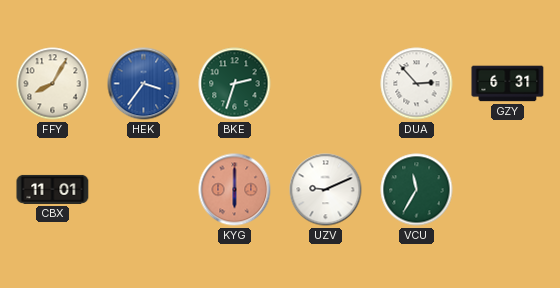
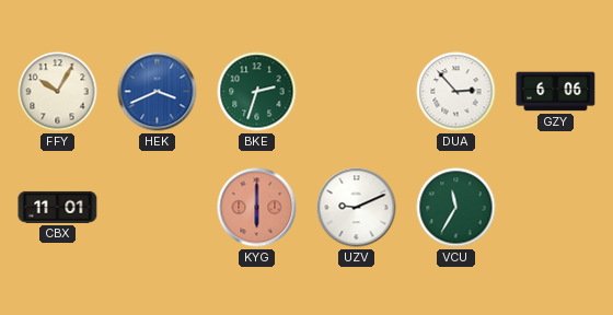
FFY: 8:05 -> 10:05 (58, 92)
HEK: 3:36 -> 3:41 (158, 92)
GZY: 6:31 -> 6:06 (556, 92)
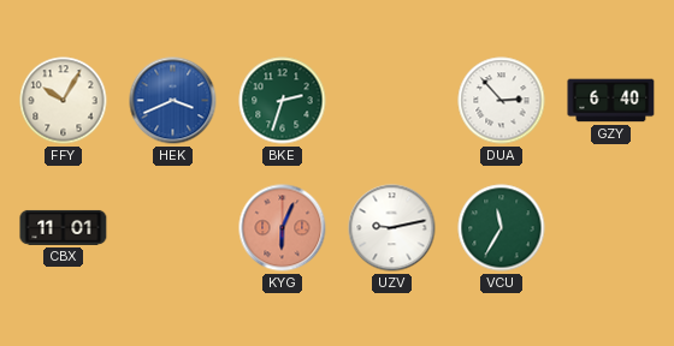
GZY: 6:06 -> 6:40 (611, 101)
KYG: 6:00 -> 6:04 (283, 228)
UZV: 9:11 -> 9:13 (392, 228)
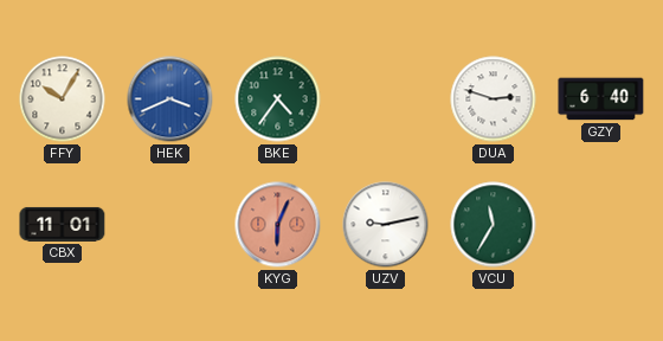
BKE: 2:33 -> 4:36 (278, 99)
DUA: 2:53 -> 2:48 (494, 99)
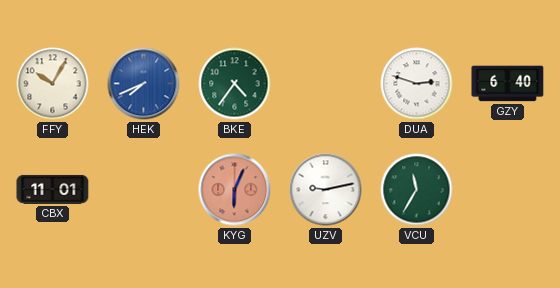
HEK: 3:41 -> 7:41 (144, 84)
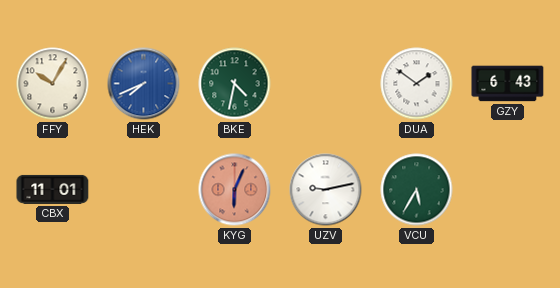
BKE: 4:36 -> 4:32 (235, 84)
DUA: 2:48 -> 1:51 (417, 84)
GZY: 6:40 -> 6:43 (508, 84)
VCU: 11:35 -> 5:35 (417, 190)
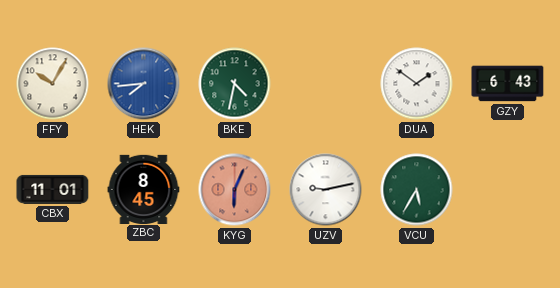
HEK: 7:41 -> 7:44 (144, 84)
ZBC: none -> 8:45 (144, 189)
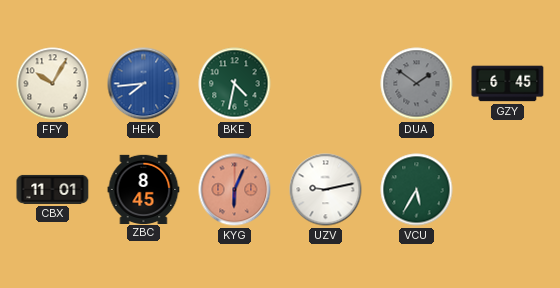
DUA dial: white -> grey (417, 84)
GZY: 6:43 -> 6:45 (508, 84)
